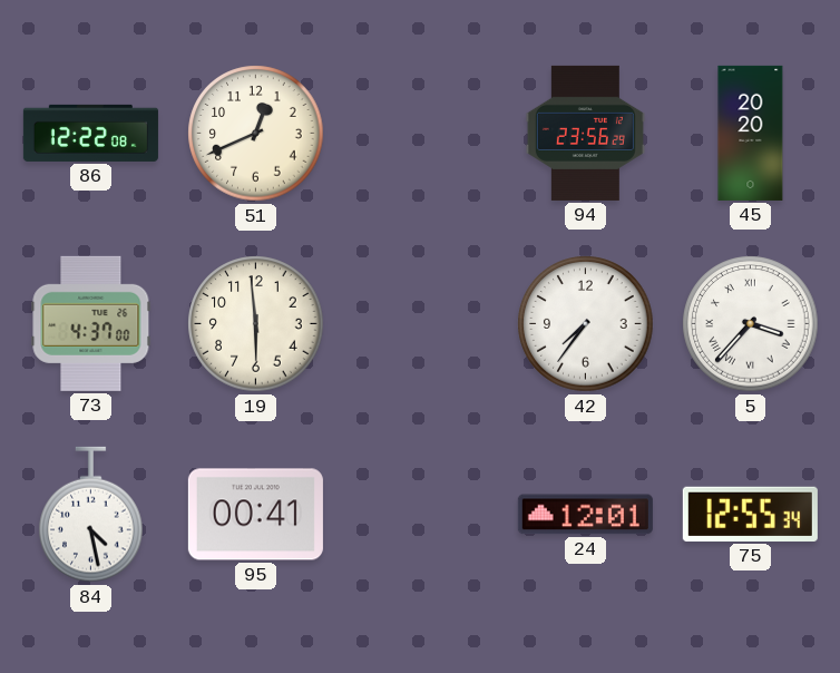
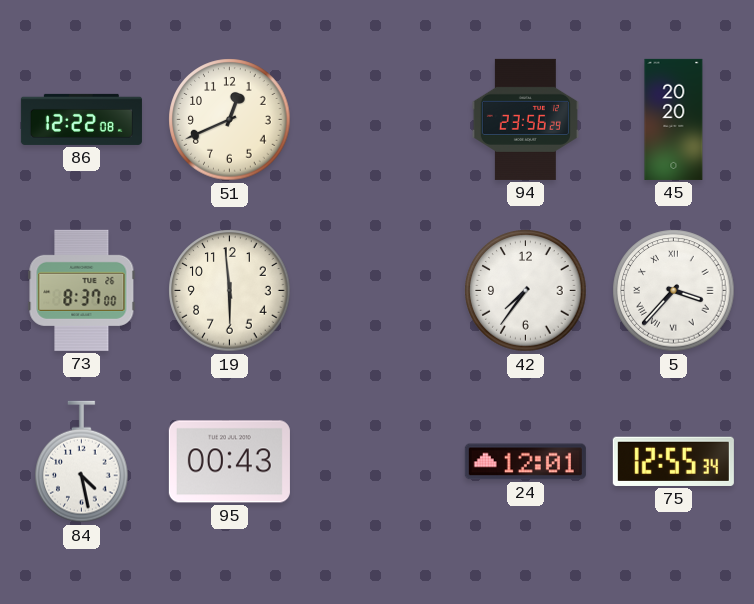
73: 4:37 -> 8:37 (82, 290)
95: 00:41 -> 00:43 (229, 462)
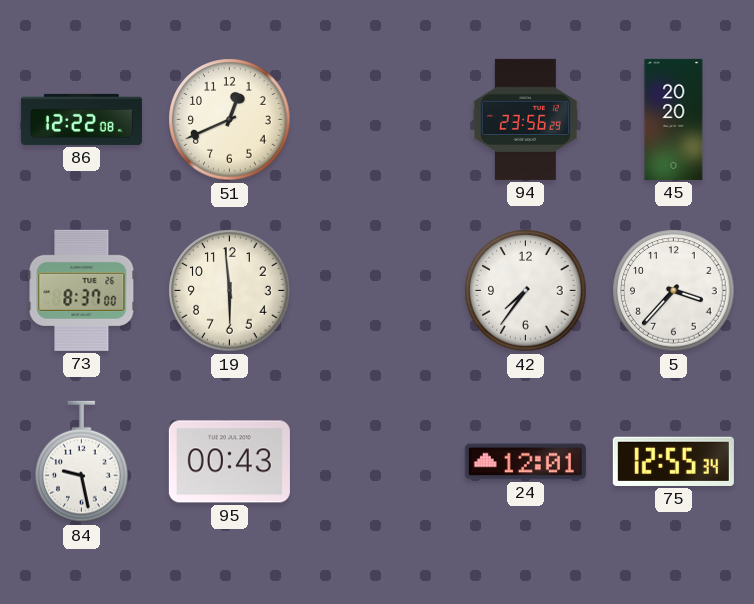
5 numerals: Roman -> Arabic (674, 291)
84: 4:28 -> 9:28 (82, 462)
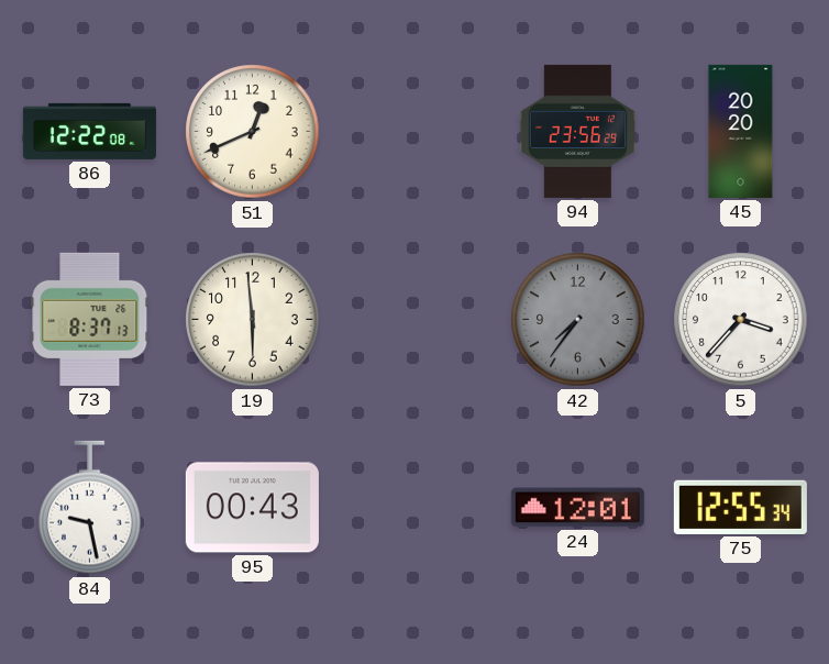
73: 8:37:00 -> 8:37:13 (90, 319)
42 dial: white -> grey (578, 320)
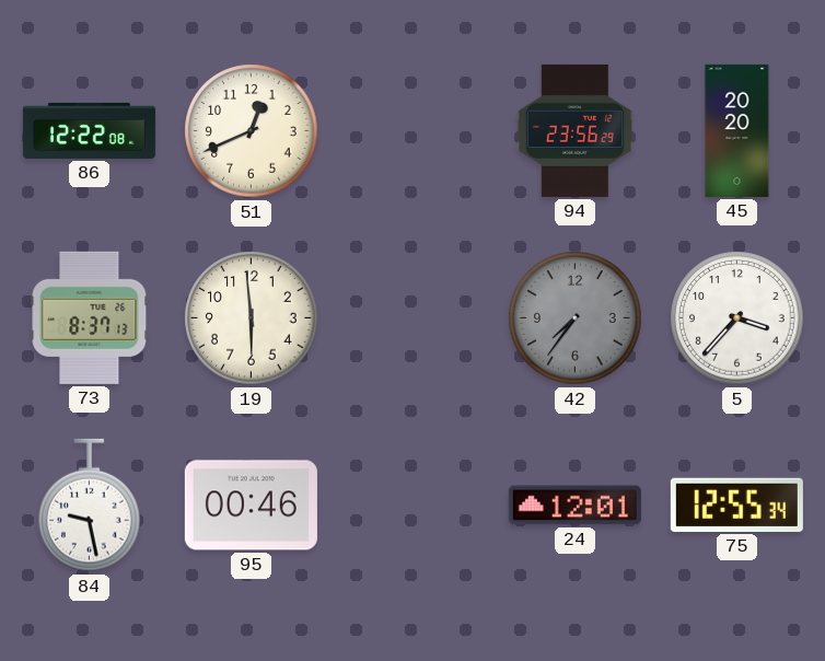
95: 00:43 -> 00:46 (251, 506)
